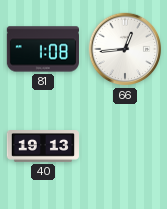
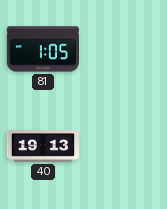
81: 1:08 -> 1:05 (43, 49)
66: 12:44 -> none (125, 49)
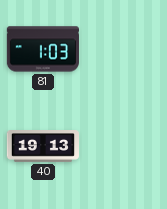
81: 1:05 -> 1:03 (43, 49)
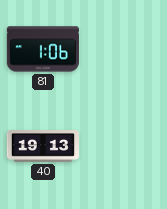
81: 1:03 -> 1:06 (43, 49)
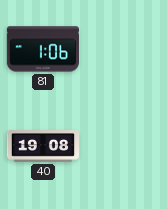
40: 19:13 -> 19:08 (42, 147)
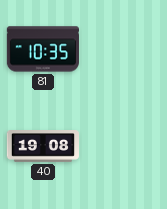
81: 1:06 -> 10:35 (43, 49)
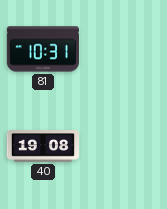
81: 10:35 -> 10:31 (43, 49)
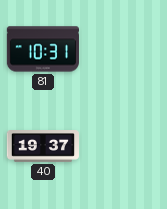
40: 19:08 -> 19:37 (42, 147)
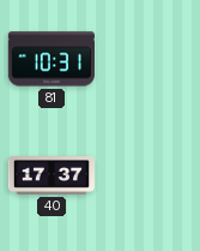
40: 19:37 -> 17:37 (50, 177)
